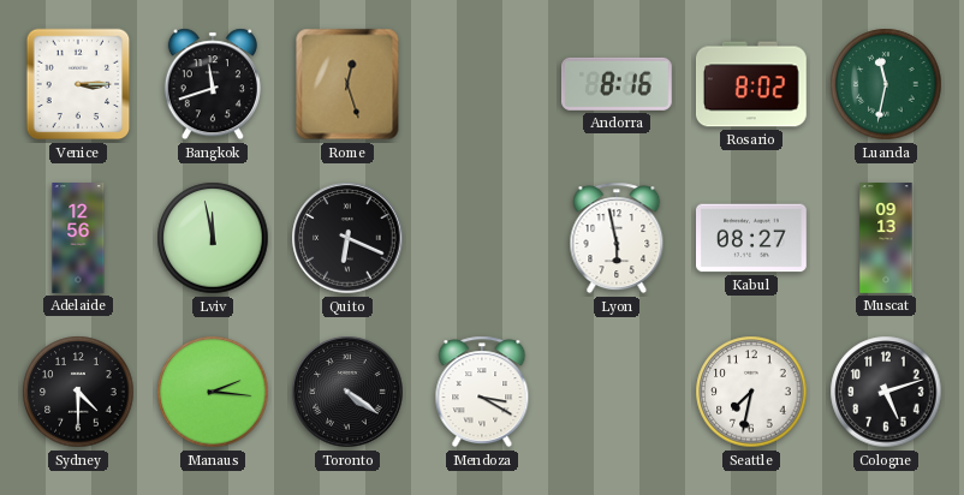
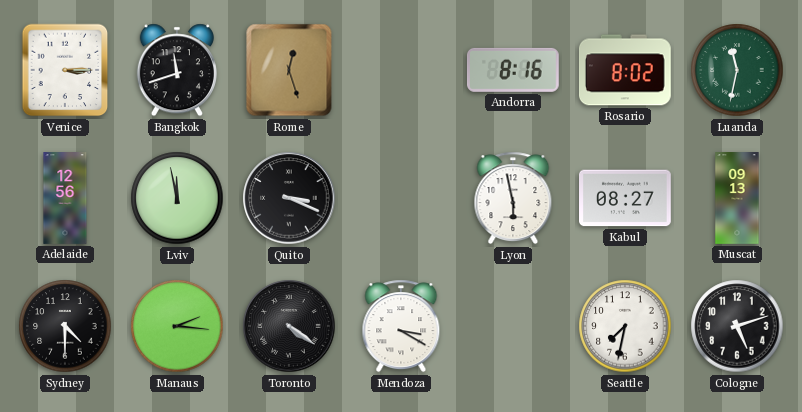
Quito: 6:19 -> 3:19 (289, 198)
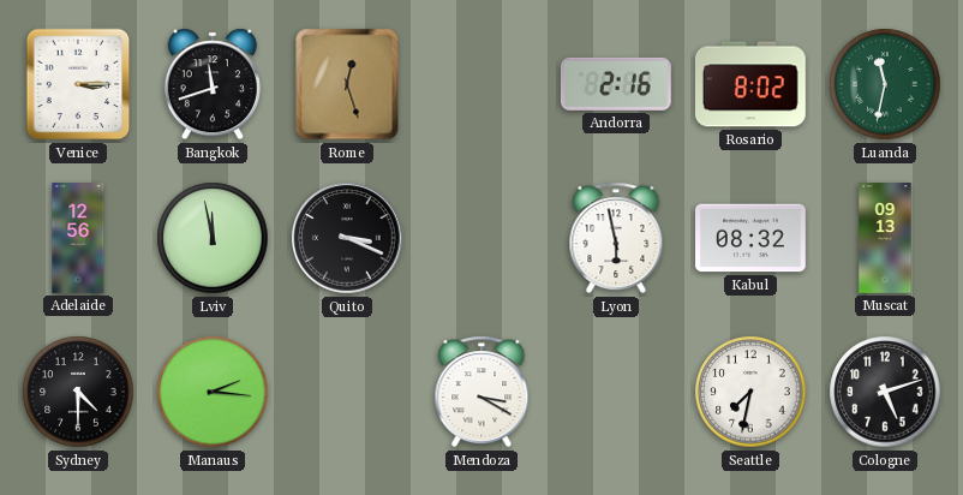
Andorra: 8:16 -> 2:16 (616, 84)
Kabul: 08:27 -> 08:32 (752, 238)
Toronto: 4:21 -> none (289, 326)
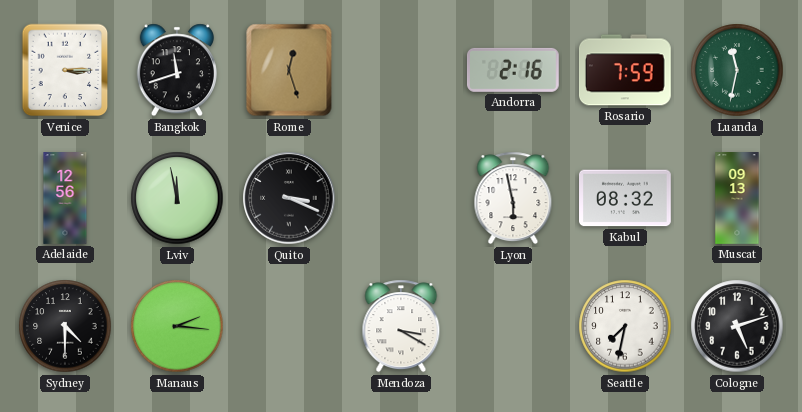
Rosario: 8:02 -> 7:59 (625, 70)
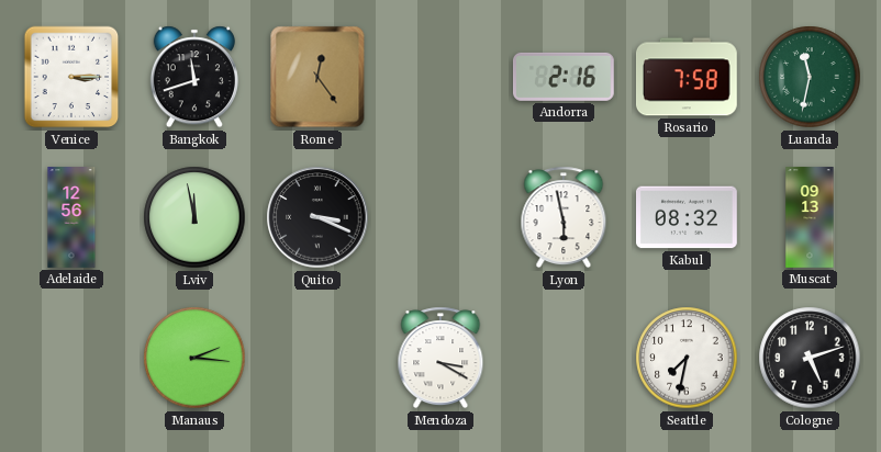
Rome: 12:27 -> 12:24 (317, 77)
Rosario: 7:59 -> 7:58 (687, 77)
Sydney: 4:30 -> none (65, 326)
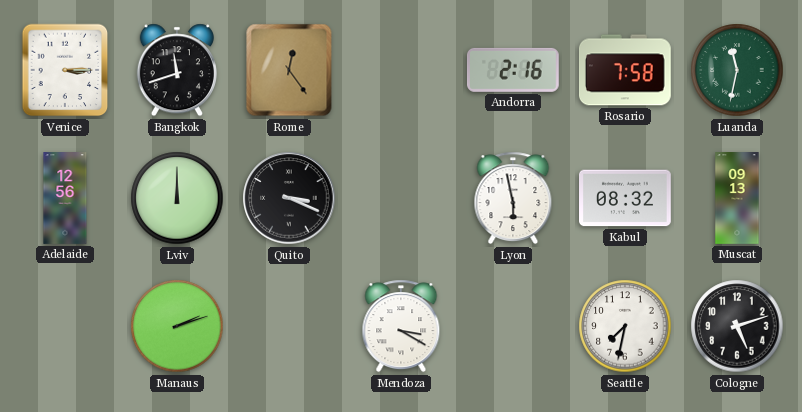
Lviv: 11:58 -> 12:00 (177, 198)
Manaus: 2:16 -> 2:12 (177, 326)
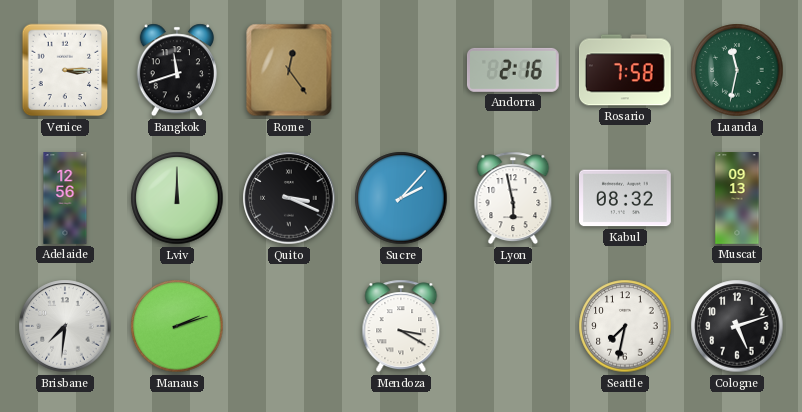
Sucre: none -> 2:07 (401, 198)
Brisbane: none -> 7:31 (65, 326)
